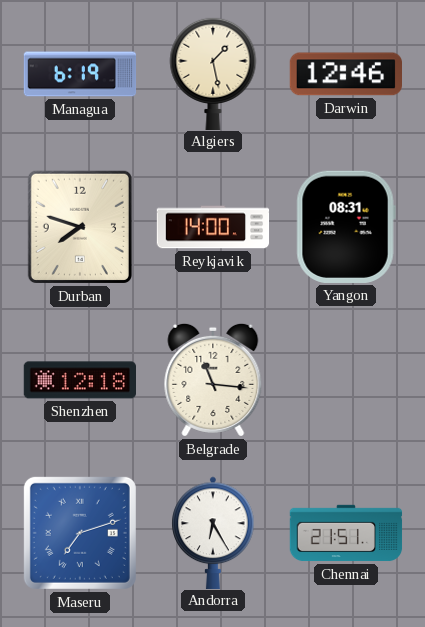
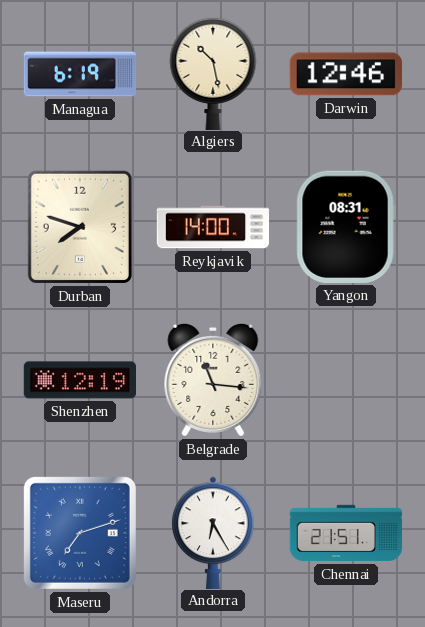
Algiers: 1:28 -> 10:28 (213, 73)
Shenzhen: 12:18 -> 12:19 (79, 380)
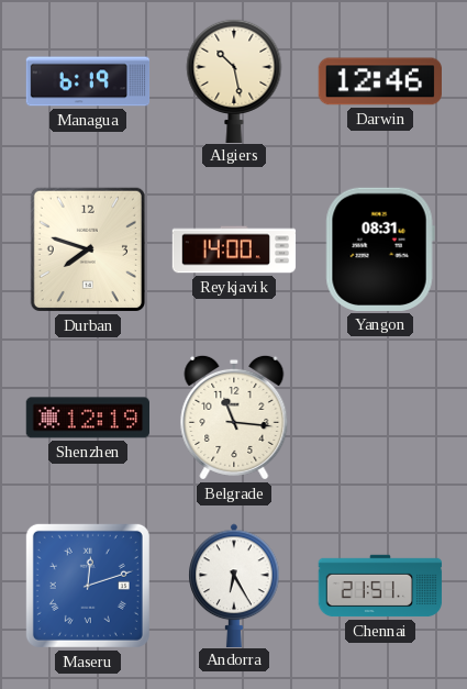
Maseru: 7:12 -> 12:12 (88, 586)
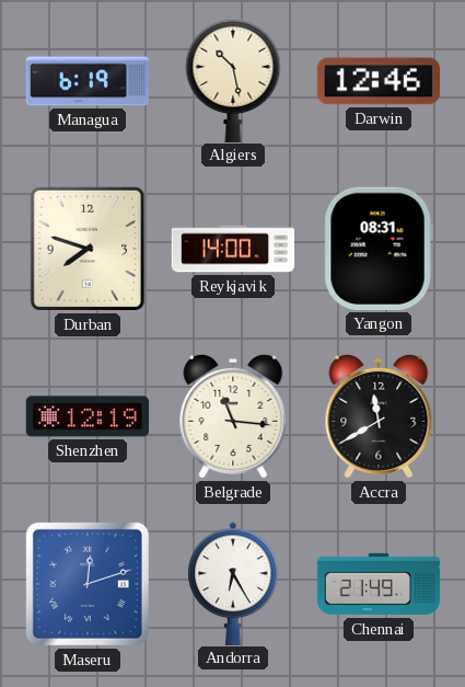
Accra: none -> 11:40 (379, 416)
Chennai: 21:51 -> 21:49 (379, 584)
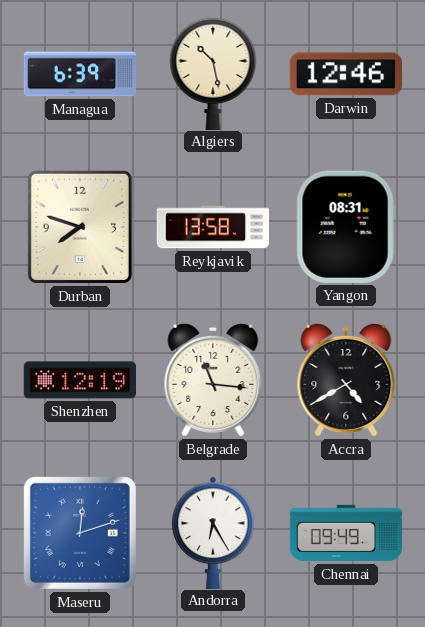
Managua: 6:19 -> 6:39 (80, 74)
Reykjavik: 14:00 -> 13:58 (213, 227)
Accra: 11:40 -> 4:40 (346, 380)
Chennai: 21:49 -> 09:49 (346, 533)
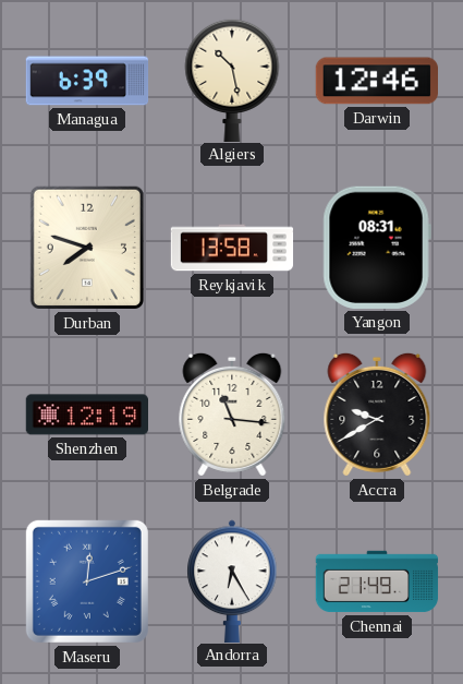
Accra: 4:40 -> 9:40 (377, 415)
Chennai: 09:49 -> 21:49 (377, 581)
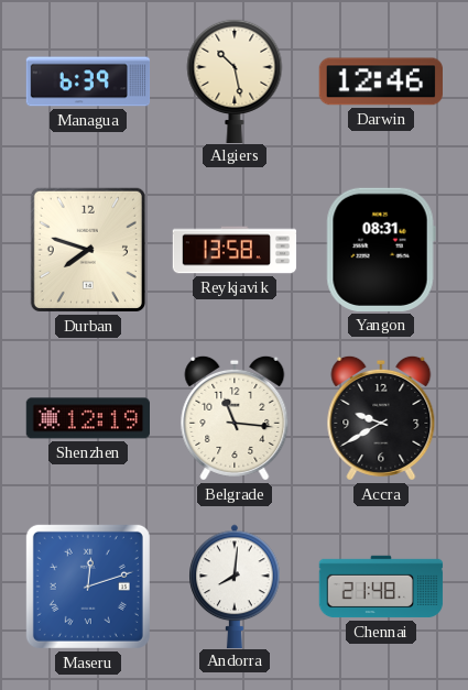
Andorra: 6:25 -> 8:01 (235, 585)
Chennai: 21:49 -> 21:48 (381, 587)
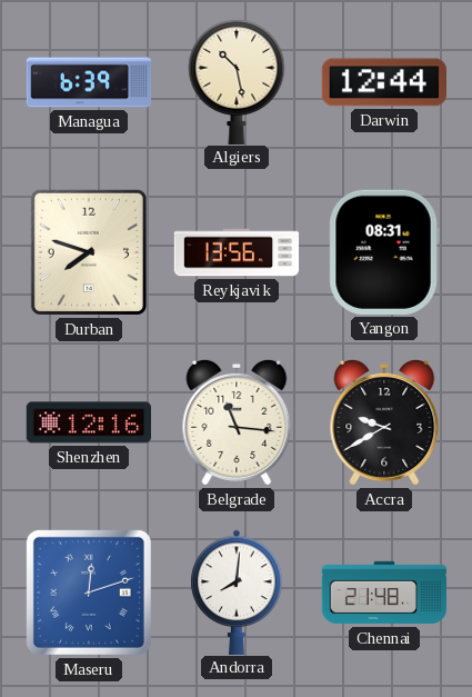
Darwin: 12:46 -> 12:44 (383, 82)
Reykjavik: 13:58 -> 13:56 (237, 252)
Shenzhen: 12:19 -> 12:16 (88, 422)
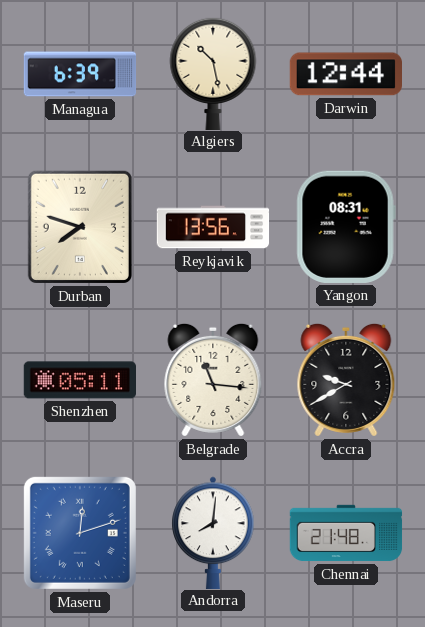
Shenzhen: 12:16 -> 05:11 (79, 380)
